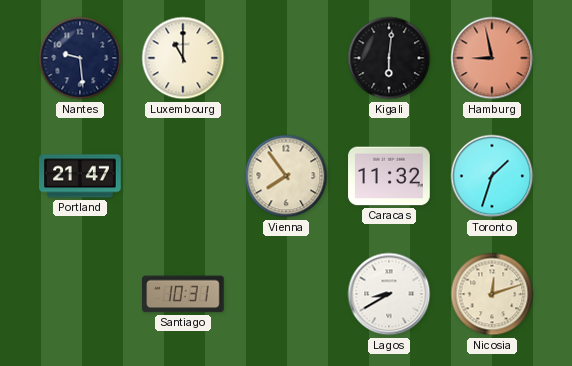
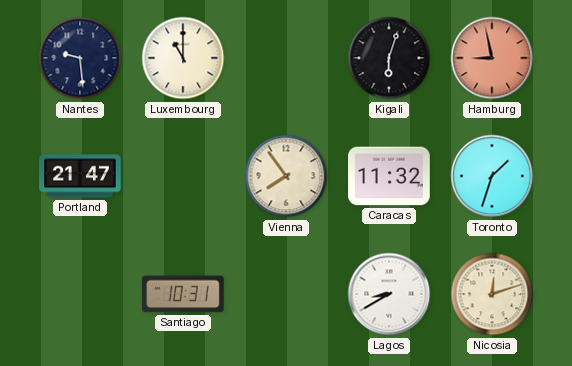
Kigali: 6:01 -> 6:03 (389, 58)
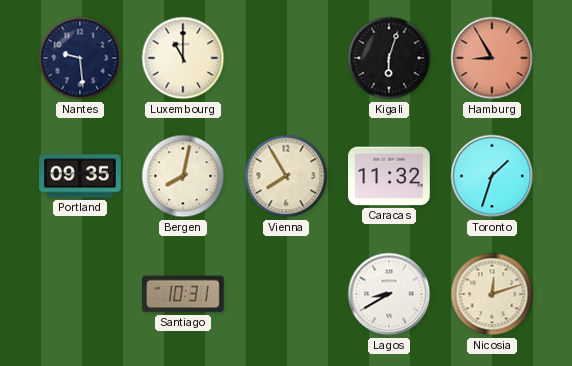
Hamburg: 8:58 -> 8:55 (492, 58)
Portland: 21:47 -> 09:35 (80, 176)
Bergen: none -> 8:02 (183, 176)
Vienna: 7:54 -> 7:55 (286, 176)
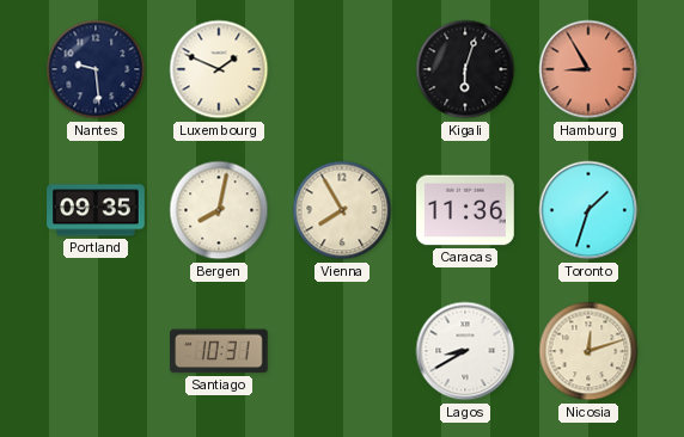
Luxembourg: 11:00 -> 1:49 (219, 69)
Caracas: 11:32 -> 11:36 (465, 210)
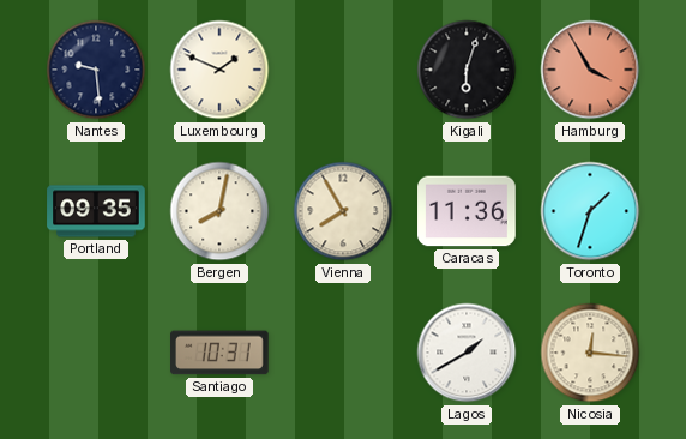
Hamburg: 8:55 -> 3:55 (590, 70)
Lagos: 8:40 -> 1:40 (467, 353)
Nicosia: 12:12 -> 12:16 (590, 353)
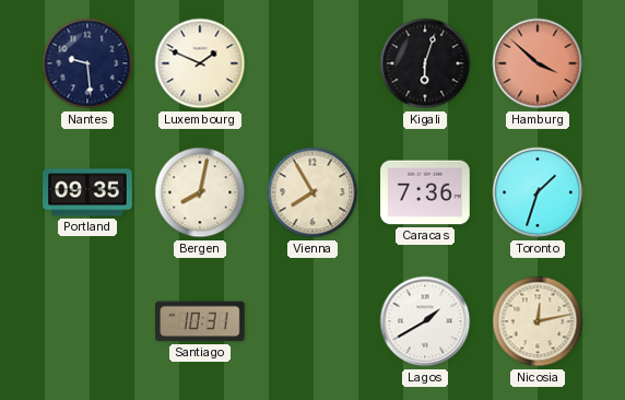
Hamburg: 3:55 -> 3:52 (538, 63)
Caracas: 11:36 -> 7:36 (425, 192)
Nicosia: 12:16 -> 12:13 (538, 321)
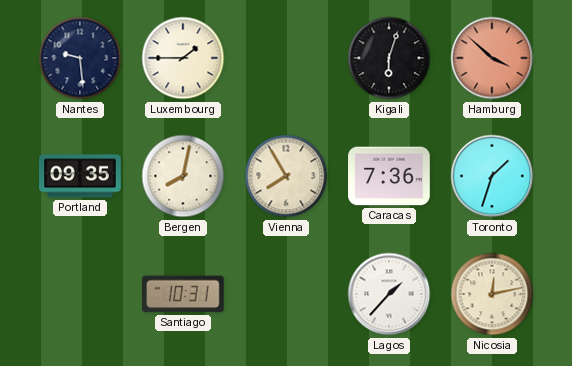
Luxembourg: 1:49 -> 1:45 (183, 58)
Lagos: 1:40 -> 1:37 (389, 294)
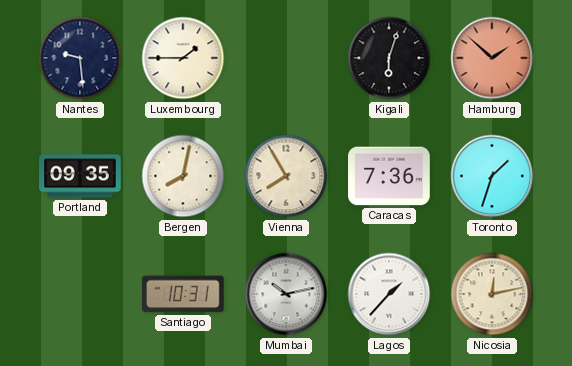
Hamburg: 3:52 -> 1:52 (492, 58)
Mumbai: none -> 10:13 (286, 294)
